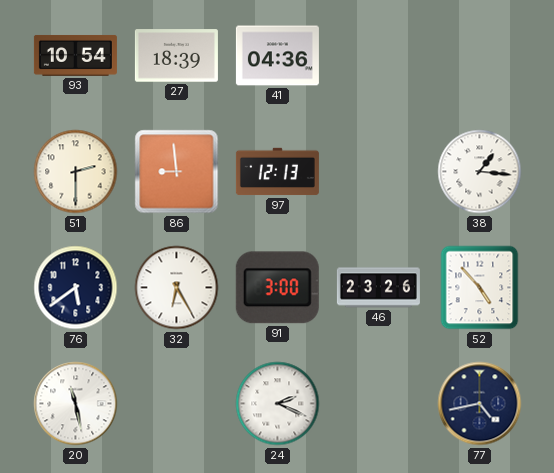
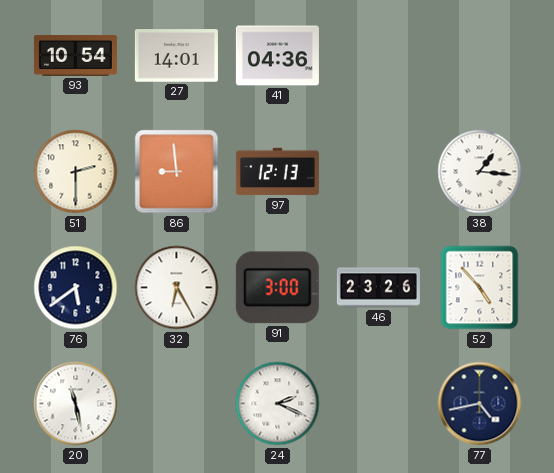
27: 18:39 -> 14:01 (176, 56)
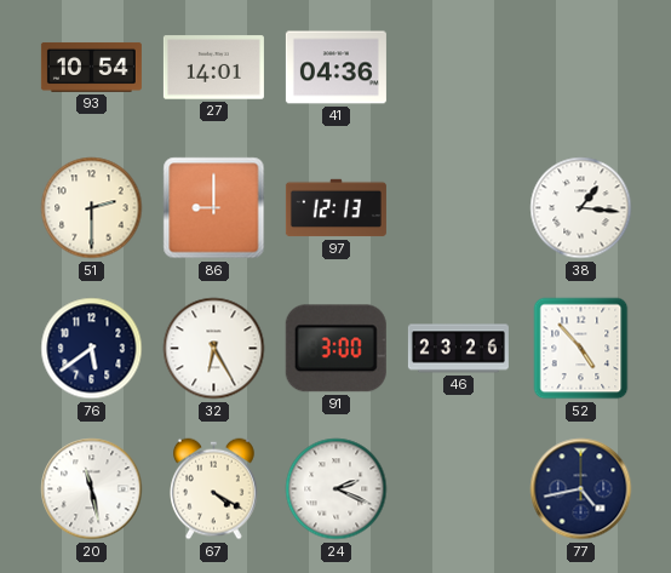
86: 8:59 -> 9:00 (214, 208)
67: none -> 4:20 (214, 489)
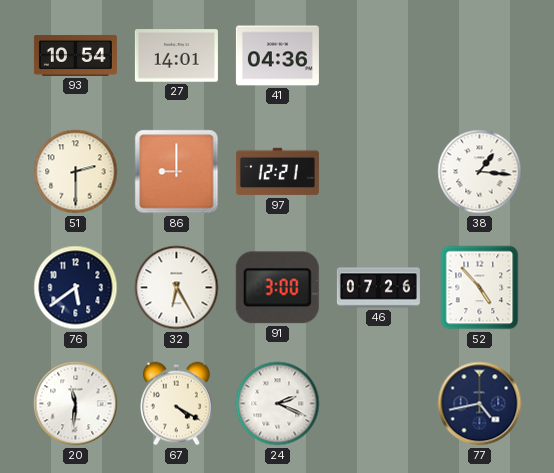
97: 12:13 -> 12:21 (277, 172)
46: 23:26 -> 07:26 (378, 288)
20: 11:28 -> 11:31 (76, 404)
